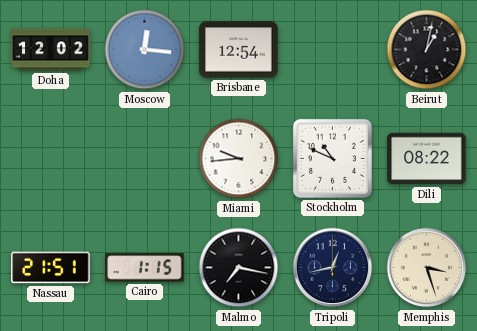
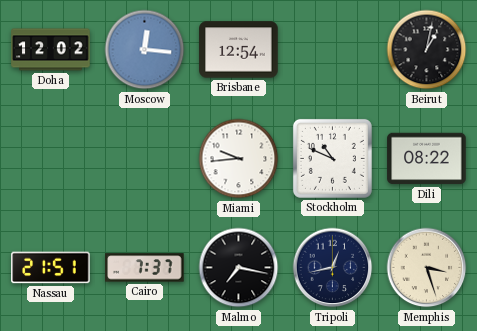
Cairo: 1:15 -> 7:37 (145, 268)
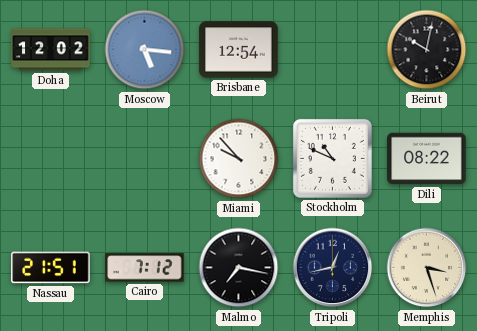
Moscow: 12:16 -> 5:16 (145, 50)
Beirut: 1:02 -> 10:02 (427, 50)
Miami: 9:44 -> 9:53 (239, 159)
Cairo: 7:37 -> 7:12 (145, 268)
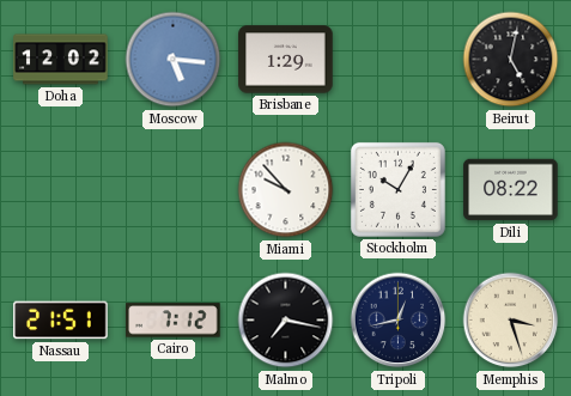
Brisbane: 12:54 -> 1:29 (286, 60)
Beirut: 10:02 -> 5:02 (511, 60)
Stockholm: 10:49 -> 10:05 (397, 189)
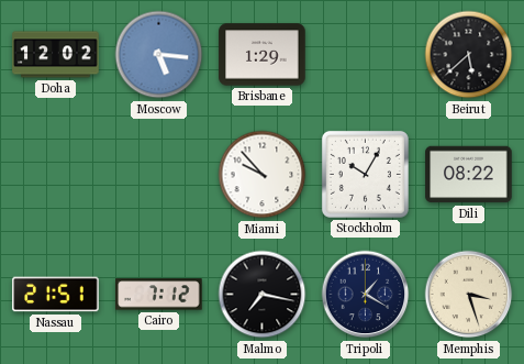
Beirut: 5:02 -> 5:38 (469, 55)
Tripoli: 12:43 -> 1:20 (366, 295)
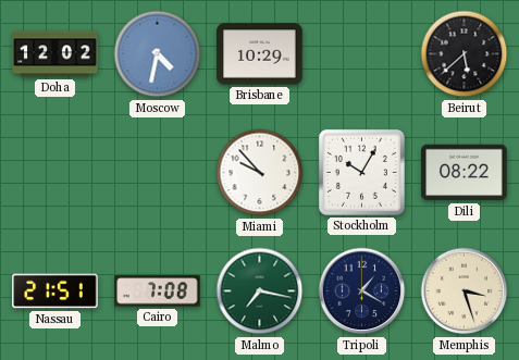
Moscow: 5:16 -> 4:32 (158, 54)
Brisbane: 1:29 -> 10:29 (260, 54)
Cairo: 7:12 -> 7:08 (158, 291)
Malmo dial: black -> green (260, 291)
